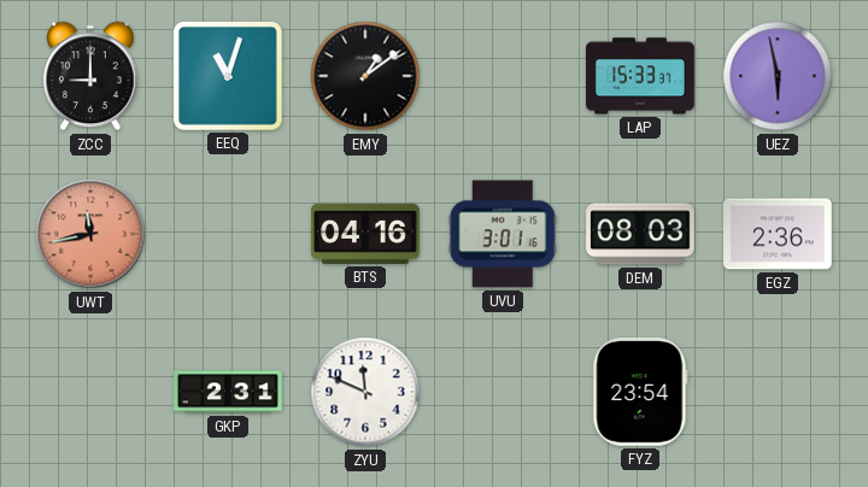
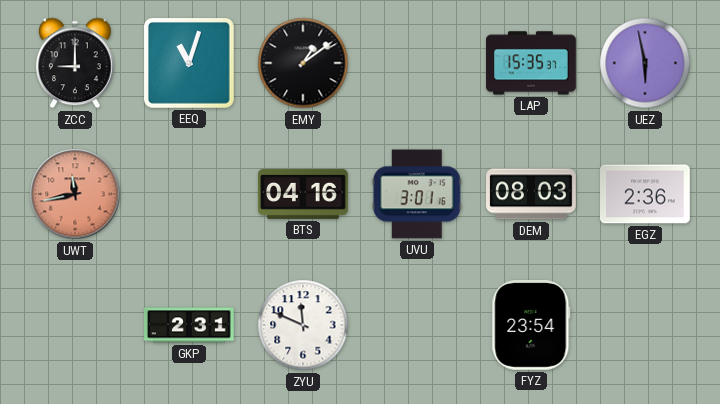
LAP: 15:33 -> 15:35 (531, 63)
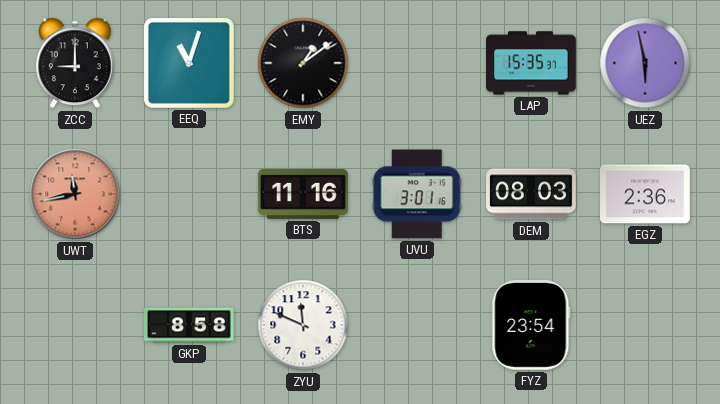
BTS: 04:16 -> 11:16 (303, 194)
GKP: 2:31 -> 8:58 (190, 325)
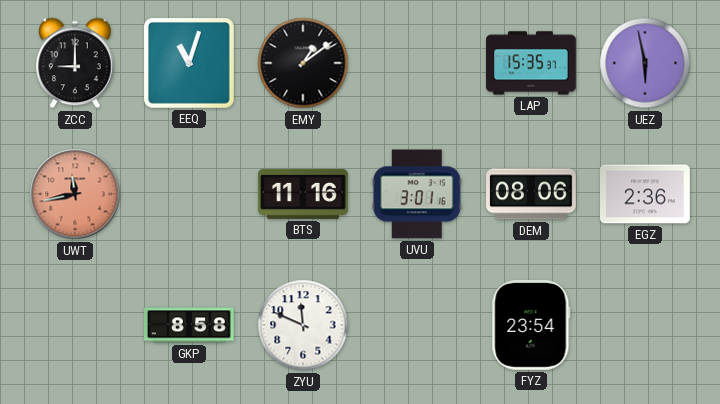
DEM: 08:03 -> 08:06 (531, 194)
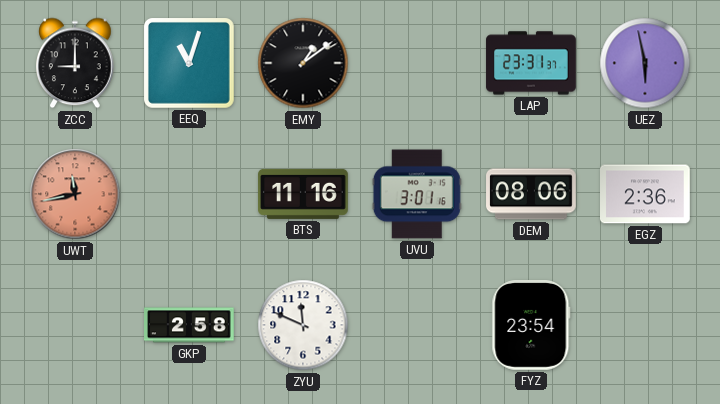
LAP: 15:35 -> 23:31 (531, 63)
GKP: 8:58 -> 2:58 (190, 325)
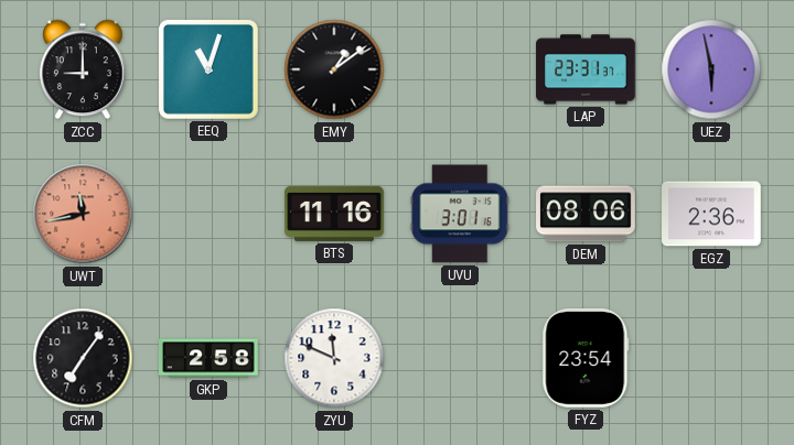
CFM: none -> 7:06 (83, 358)
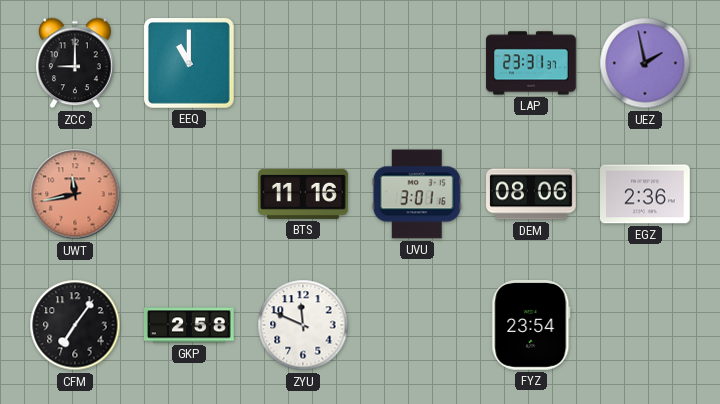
EEQ: 11:03 -> 11:00 (190, 64)
EMY: 1:09 -> none (334, 69)
UEZ: 5:58 -> 1:58 (645, 63)
